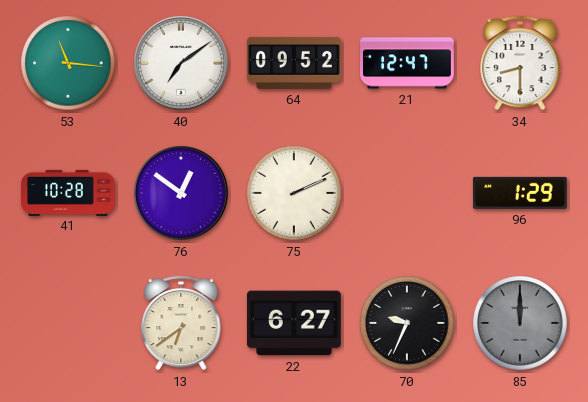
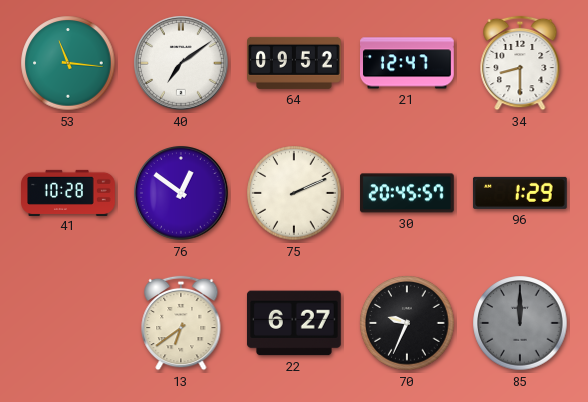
30: none -> 20:45 (407, 193)
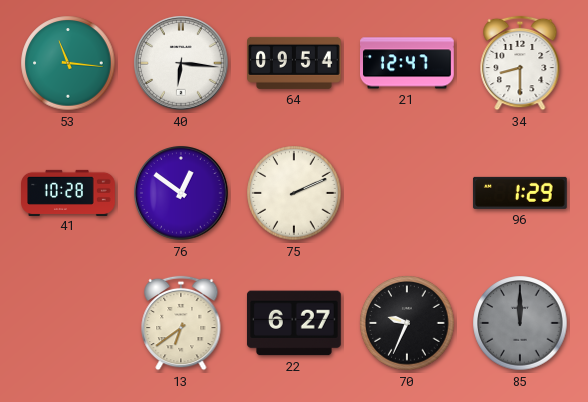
40: 7:09 -> 6:16 (182, 64)
64: 09:52 -> 09:54 (295, 63)
30: 20:45 -> none (407, 193)
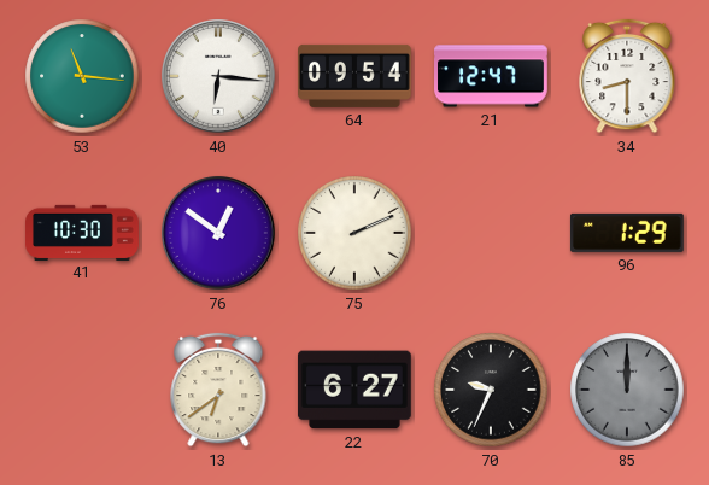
41: 10:28 -> 10:30 (82, 232)
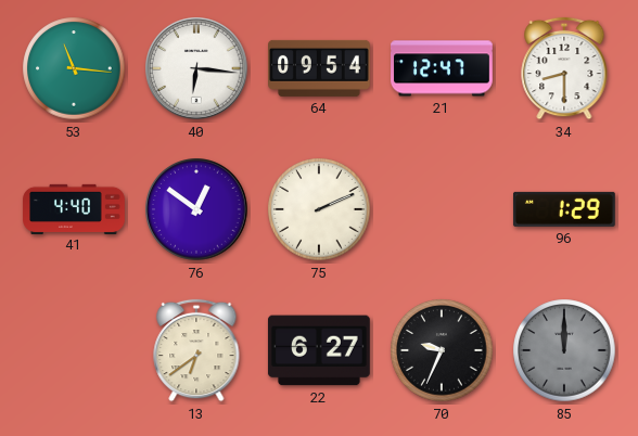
41: 10:30 -> 4:40 (74, 208)
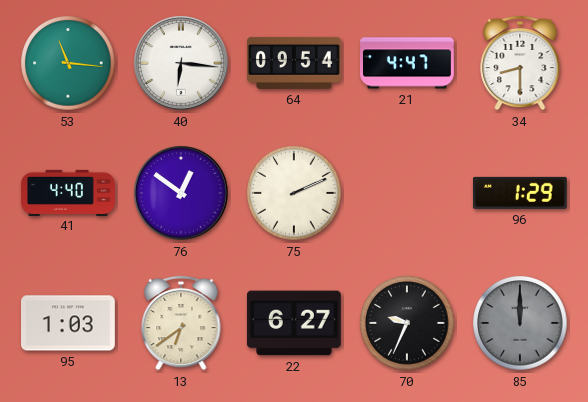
21: 12:47 -> 4:47 (408, 63)
95: none -> 1:03 (69, 323)
